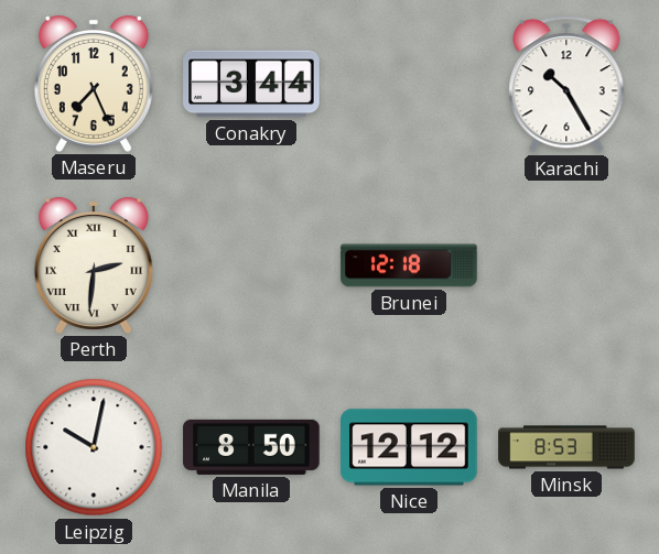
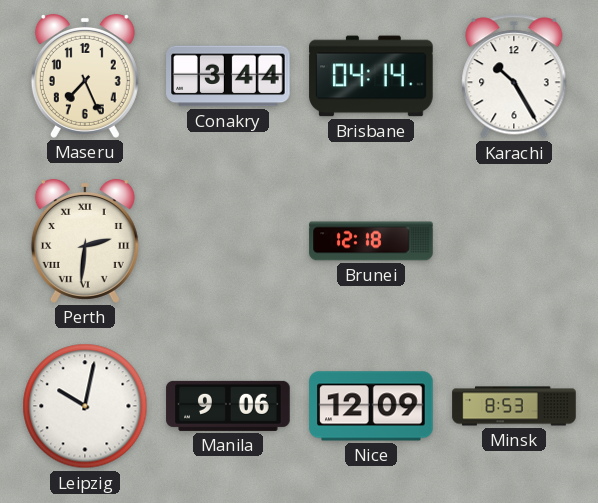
Brisbane: none -> 04:14 (371, 76)
Manila: 8:50 -> 9:06 (228, 406)
Nice: 12:12 -> 12:09 (371, 406)
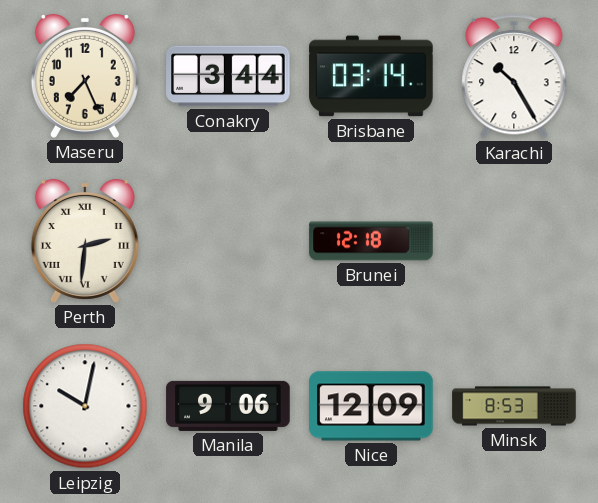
Brisbane: 04:14 -> 03:14 (371, 76)
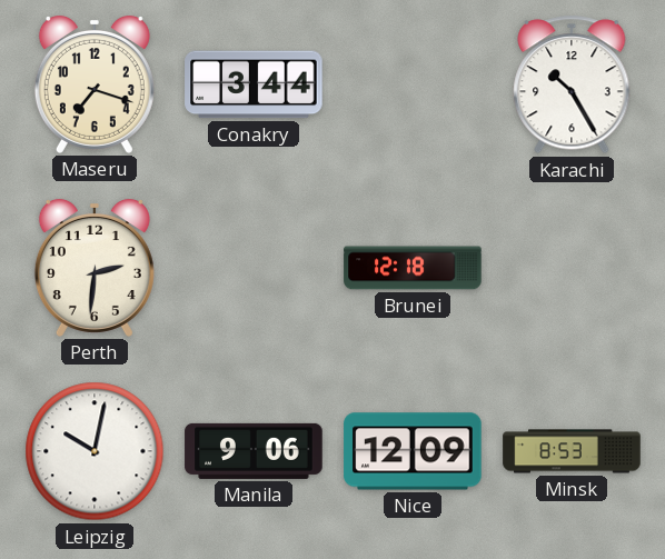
Maseru: 7:26 -> 7:18 (95, 84)
Brisbane: 03:14 -> none (371, 76)
Perth numerals: Roman -> Arabic (95, 268)
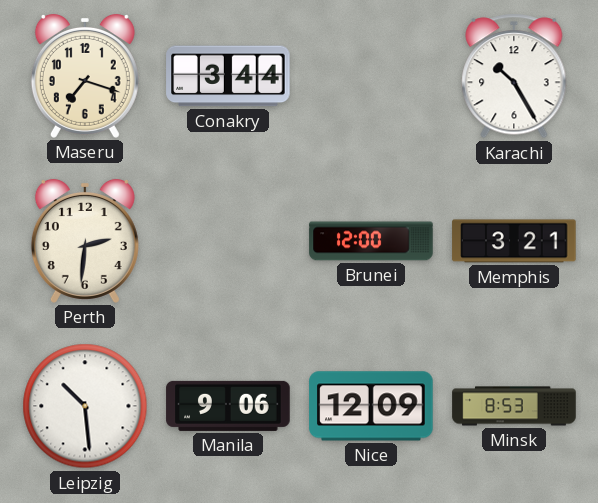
Brunei: 12:18 -> 12:00 (371, 241)
Memphis: none -> 3:21 (514, 241)
Leipzig: 10:02 -> 10:29 (85, 406)
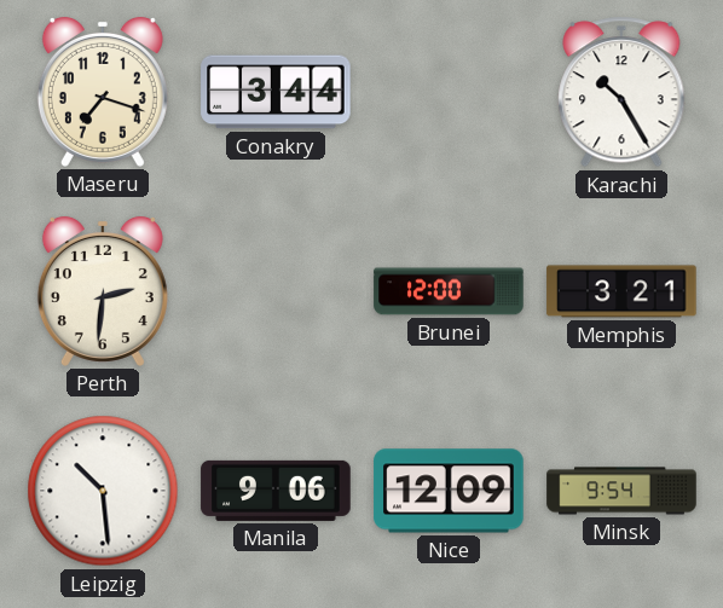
Minsk: 8:53 -> 9:54 (621, 491)
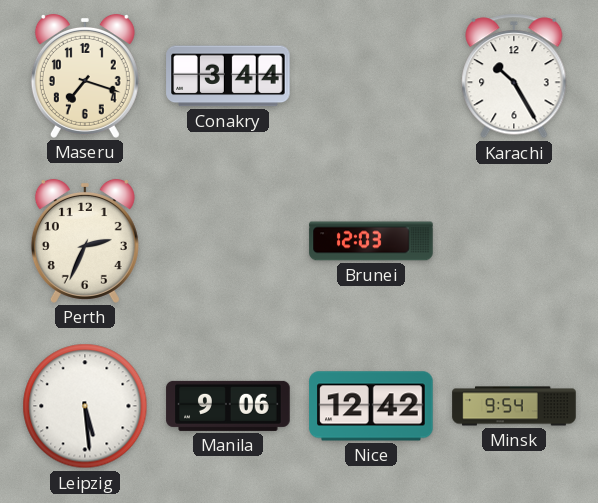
Perth: 2:31 -> 2:34 (85, 241)
Brunei: 12:00 -> 12:03 (371, 241)
Memphis: 3:21 -> none (621, 291)
Leipzig: 10:29 -> 5:29 (85, 406)
Nice: 12:09 -> 12:42 (371, 406)
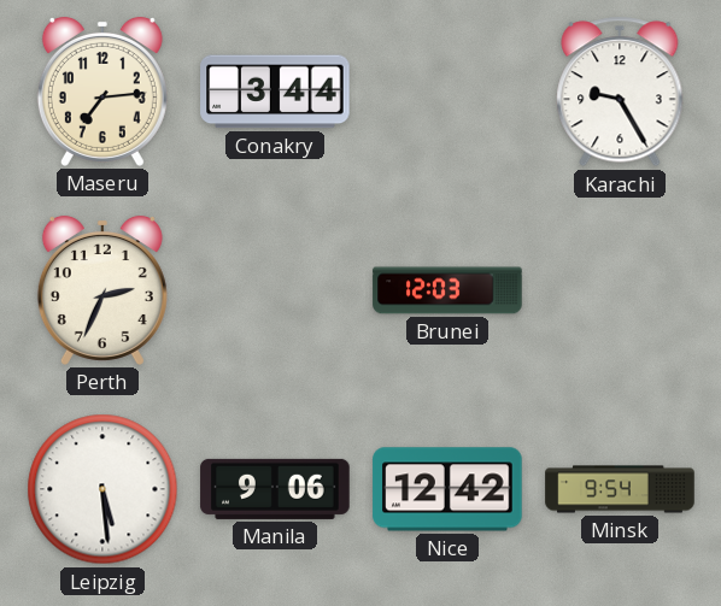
Maseru: 7:18 -> 7:14 (102, 92)
Karachi: 10:25 -> 9:25 (620, 92)
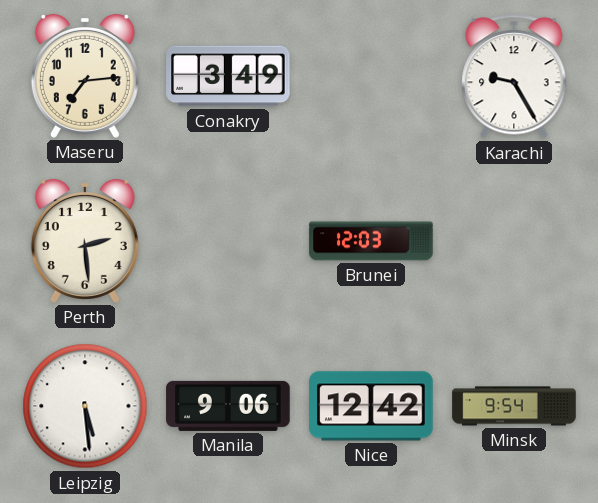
Conakry: 3:44 -> 3:49 (228, 76)
Perth: 2:34 -> 2:29 (85, 241)
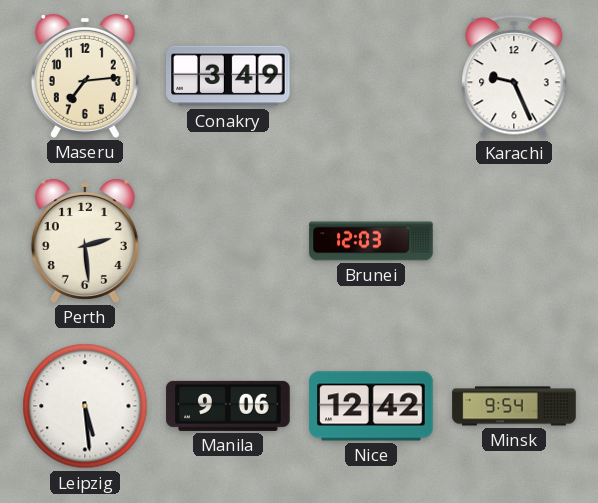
Karachi: 9:25 -> 9:26 (514, 76)
